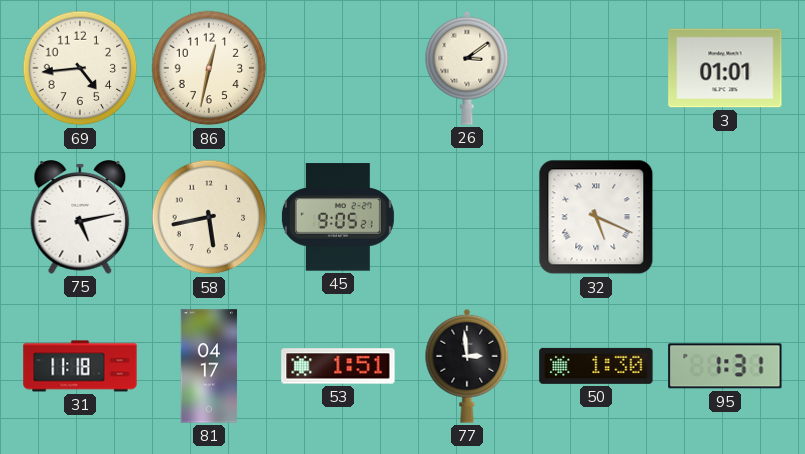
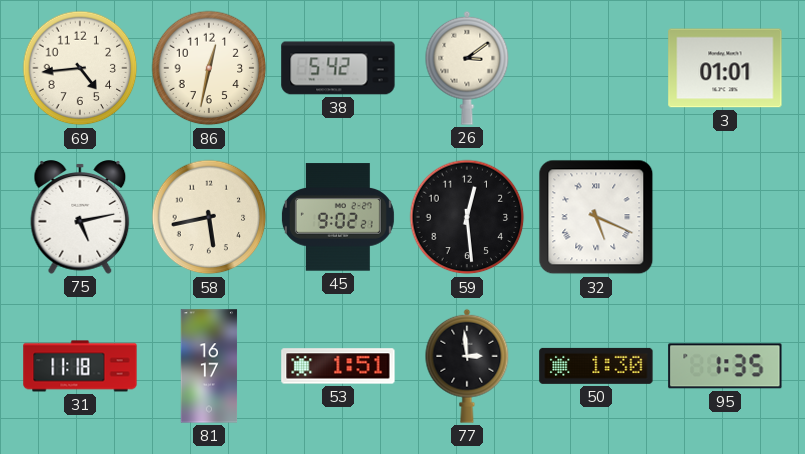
38: none -> 5:42 (338, 68)
45: 9:05 -> 9:02 (338, 217)
59: none -> 12:29 (467, 217)
81: 04:17 -> 16:17 (209, 366)
95: 1:31 -> 1:35 (725, 366)
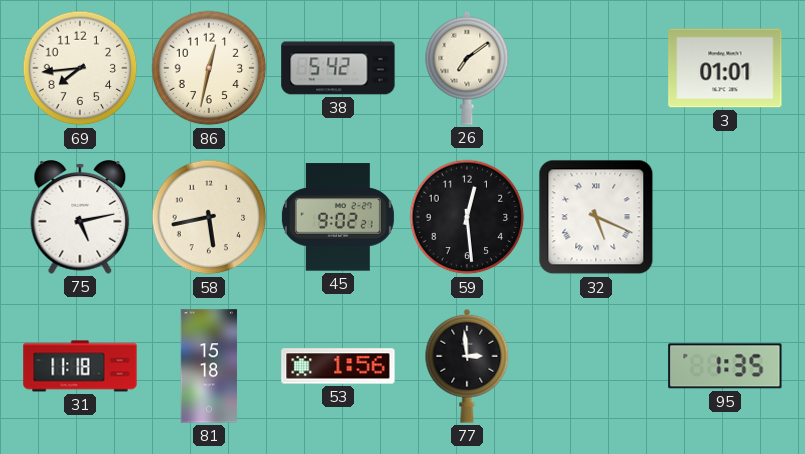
69: 4:44 -> 7:44 (80, 68)
26: 3:09 -> 7:09 (467, 68)
81: 16:17 -> 15:18 (209, 366)
53: 1:51 -> 1:56 (338, 366)
50: 1:30 -> none (596, 366)
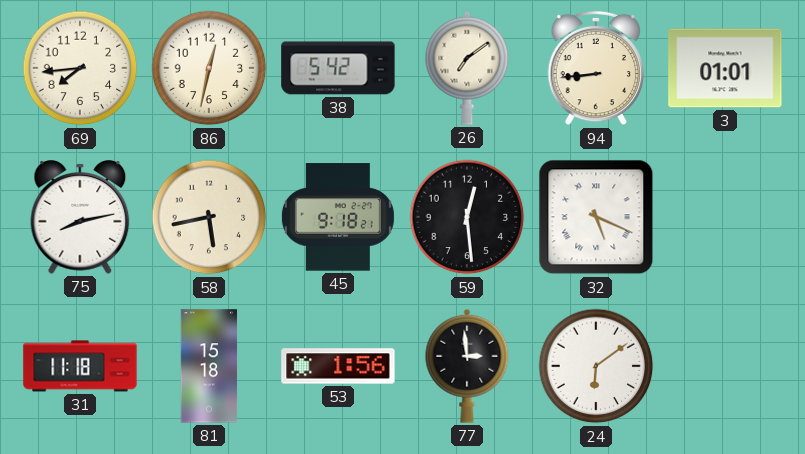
94: none -> 8:44 (595, 68)
75: 5:13 -> 8:13 (80, 217)
45: 9:02 -> 9:18 (338, 217)
24: none -> 6:09 (596, 366)
95: 1:35 -> none (725, 366)
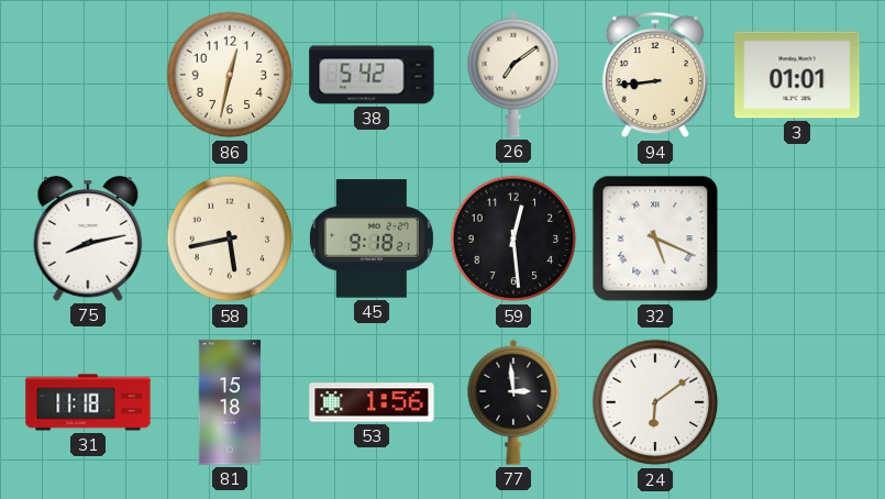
69: 7:44 -> none (80, 68)
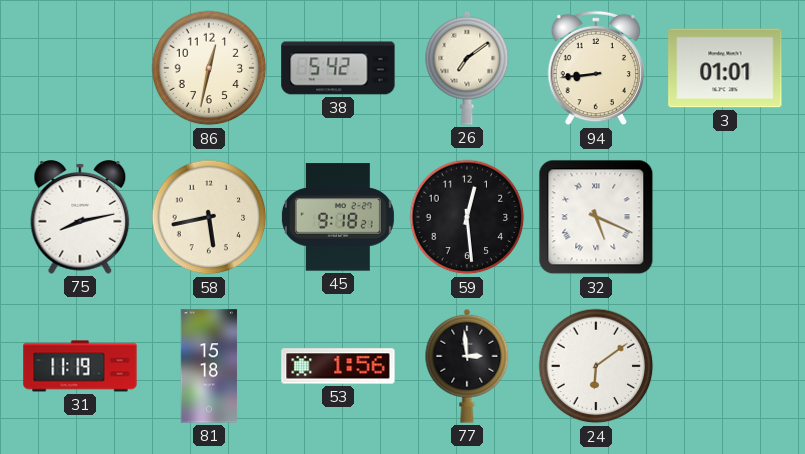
31: 11:18 -> 11:19 (80, 366)
